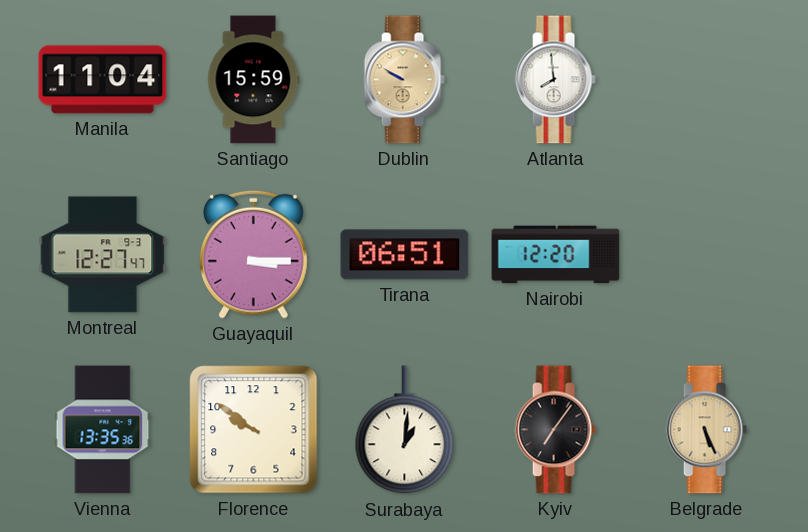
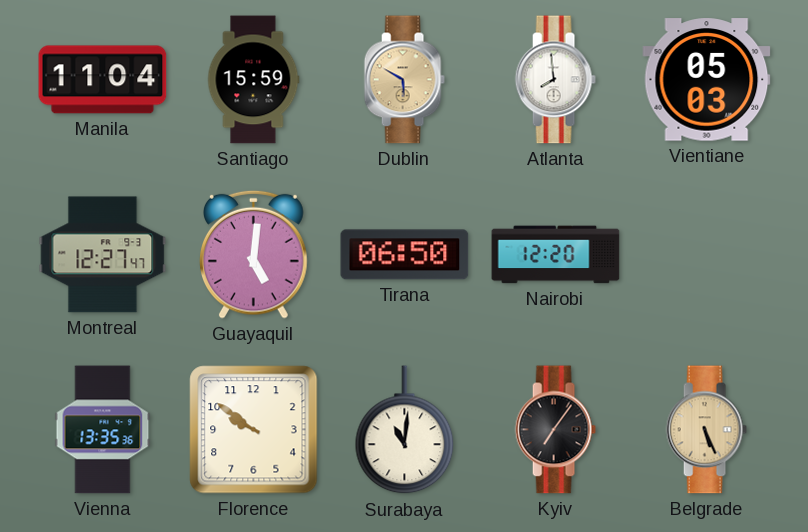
Dublin: 9:50 -> 5:50 (404, 80)
Vientiane: none -> 05:03 (707, 80)
Guayaquil: 3:15 -> 5:01 (254, 254)
Tirana: 06:51 -> 06:50 (405, 255)
Surabaya: 1:01 -> 11:01 (405, 430)
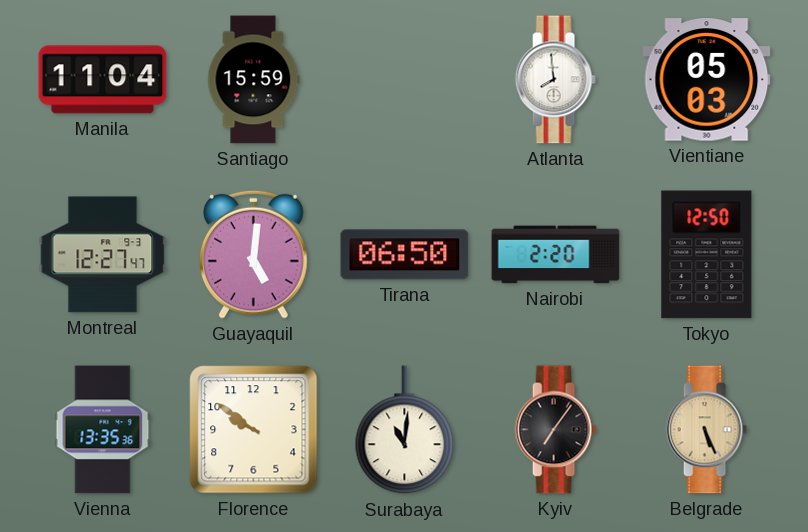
Dublin: 5:50 -> none (404, 80)
Nairobi: 12:20 -> 2:20 (556, 255)
Tokyo: none -> 12:50 (707, 255)
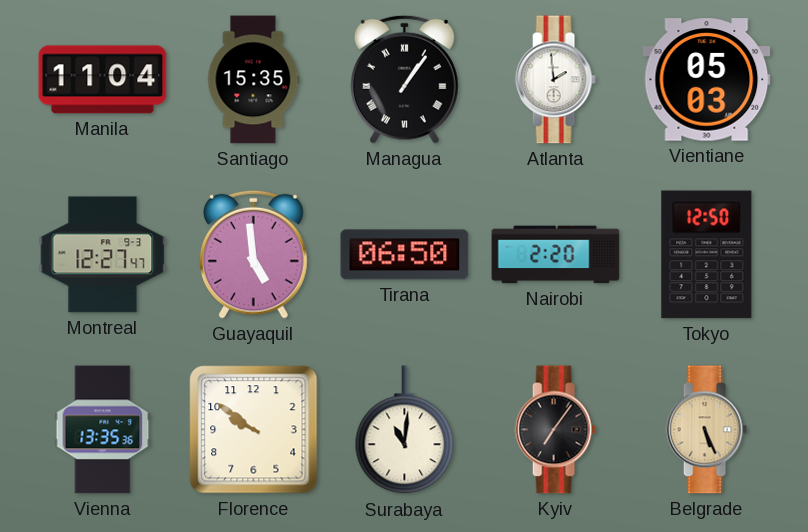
Santiago: 15:59 -> 15:35 (253, 80)
Managua: none -> 1:06 (405, 79)
Atlanta: 7:59 -> 1:59 (555, 80)
Guayaquil: 5:01 -> 4:59 (254, 254)
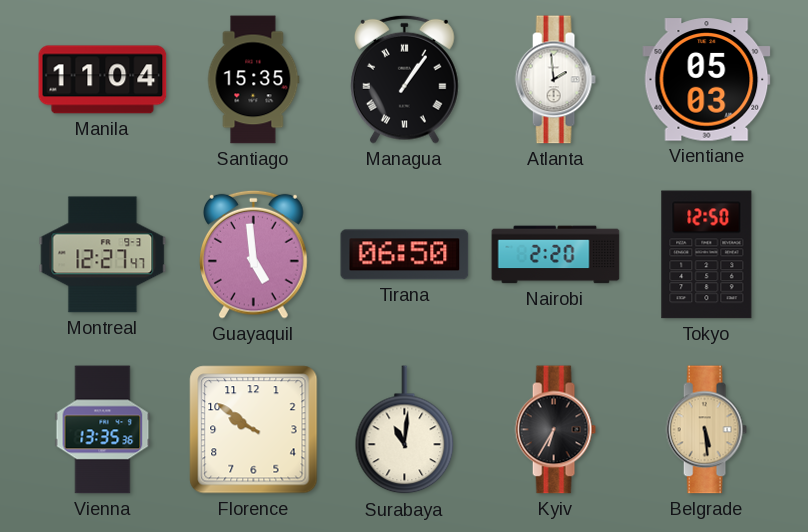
Kyiv: 7:06 -> 6:35 (555, 430)
Belgrade: 5:26 -> 5:29 (706, 430)
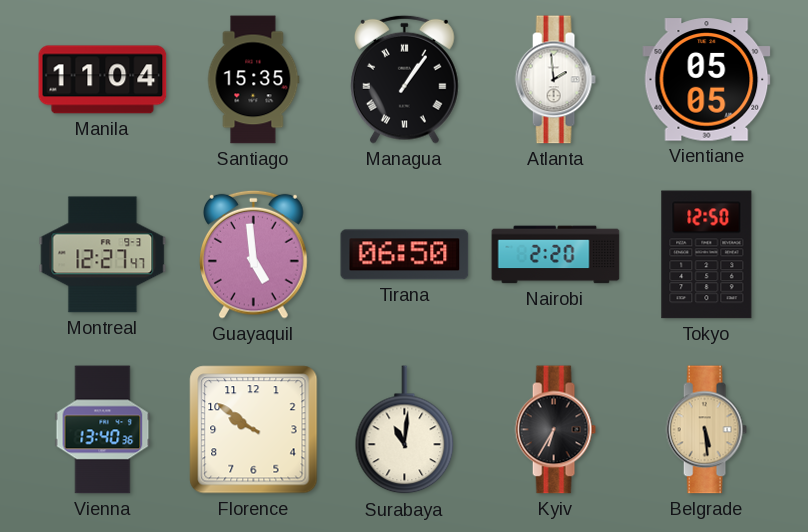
Vientiane: 05:03 -> 05:05 (707, 80)
Vienna: 13:35 -> 13:40 (103, 430)
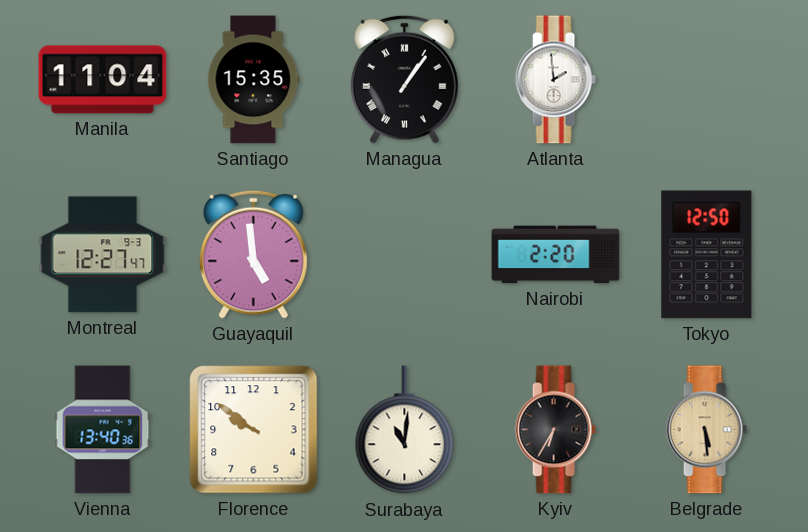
Vientiane: 05:05 -> none (707, 80)
Tirana: 06:50 -> none (405, 255)
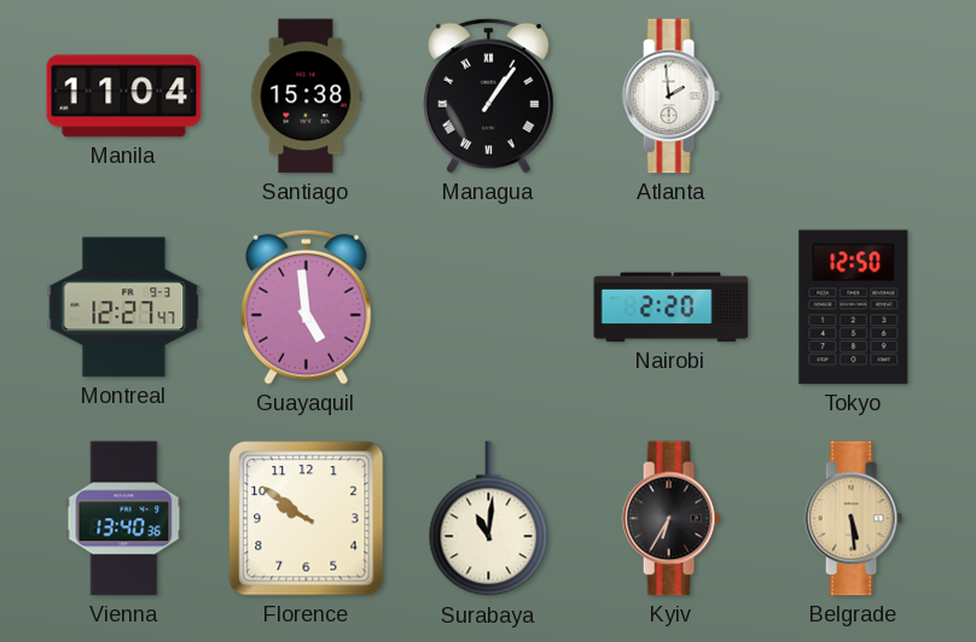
Santiago: 15:35 -> 15:38 (306, 97)
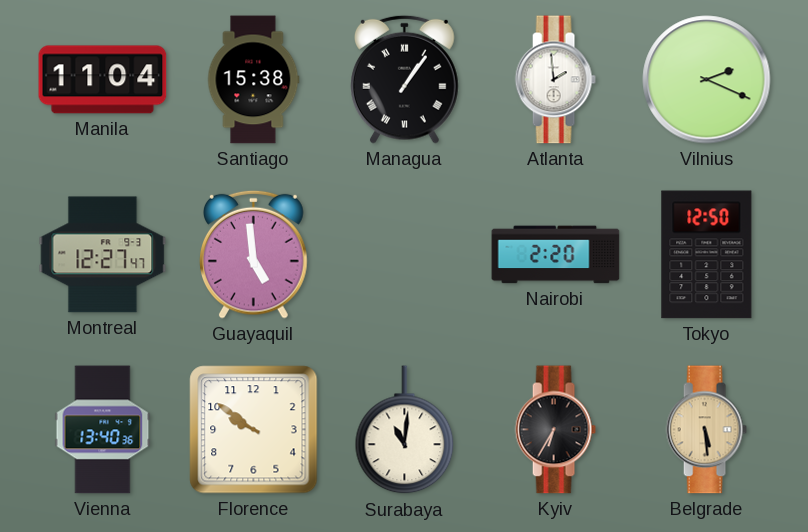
Vilnius: none -> 2:19 (707, 80)
